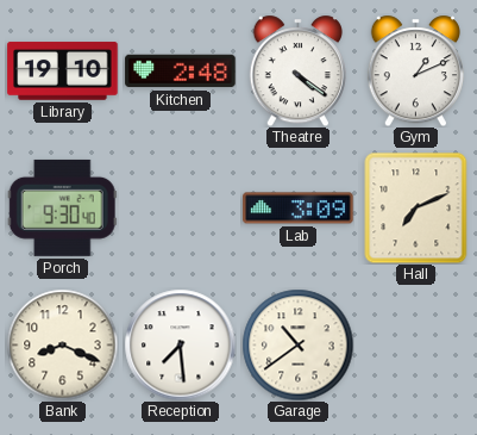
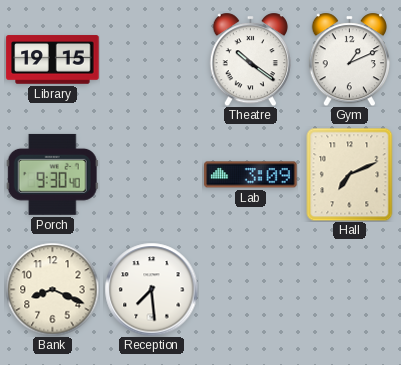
Library: 19:10 -> 19:15 (53, 60)
Kitchen: 2:48 -> none (181, 72)
Theatre: 4:21 -> 10:21 (250, 59)
Garage: 10:39 -> none (297, 344)
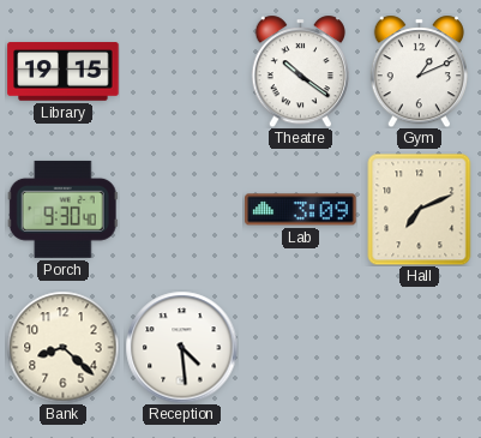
Bank: 8:19 -> 8:22 (62, 347)
Reception: 7:29 -> 4:29 (181, 347)
